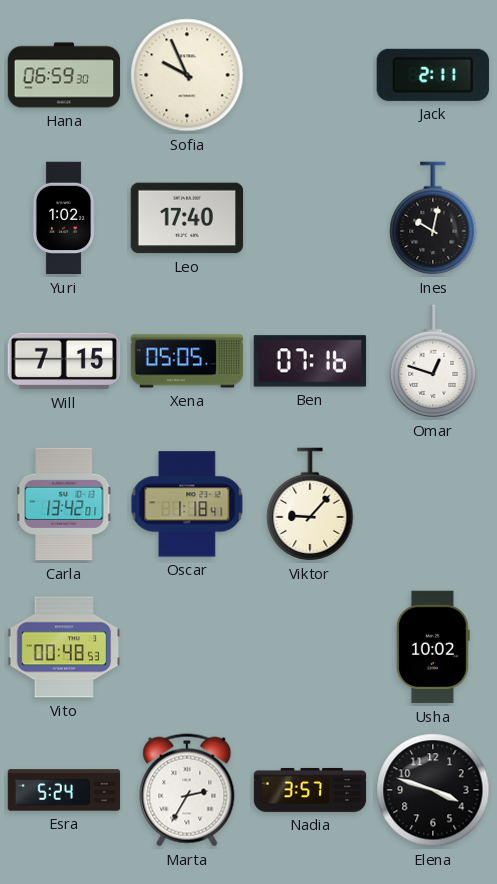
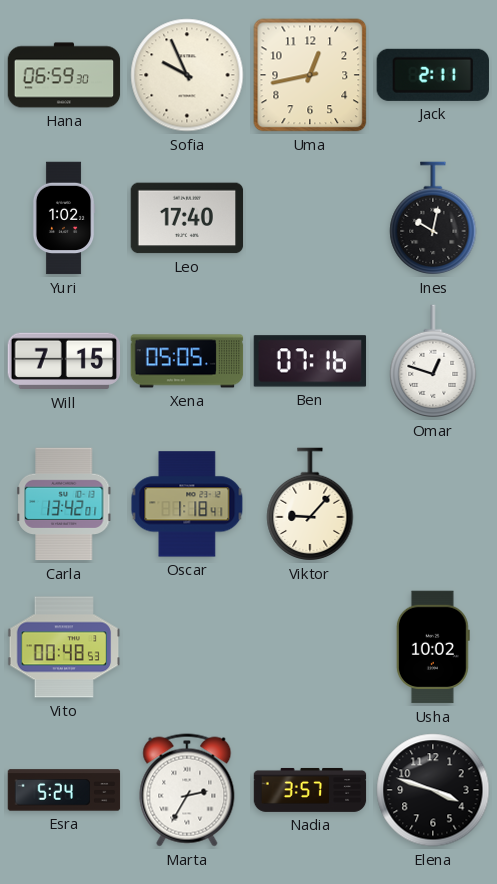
Uma: none -> 12:43 (310, 75)
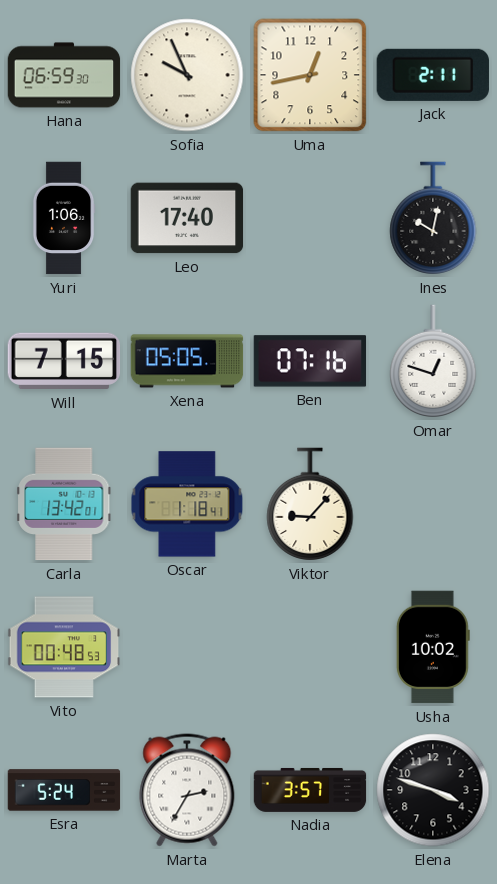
Yuri: 1:02 -> 1:06 (64, 218)
